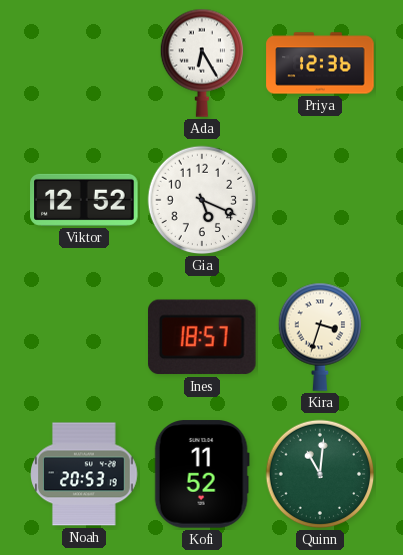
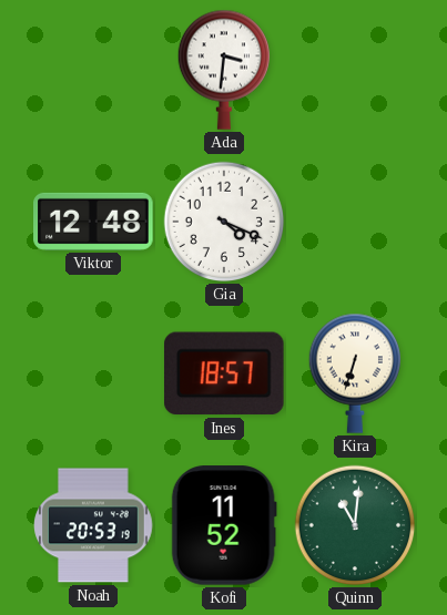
Ada: 6:25 -> 3:31 (223, 70)
Priya: 12:36 -> none (320, 63)
Viktor: 12:52 -> 12:48 (93, 222)
Gia: 5:19 -> 4:19 (224, 222)
Kira: 3:33 -> 6:33 (354, 373)
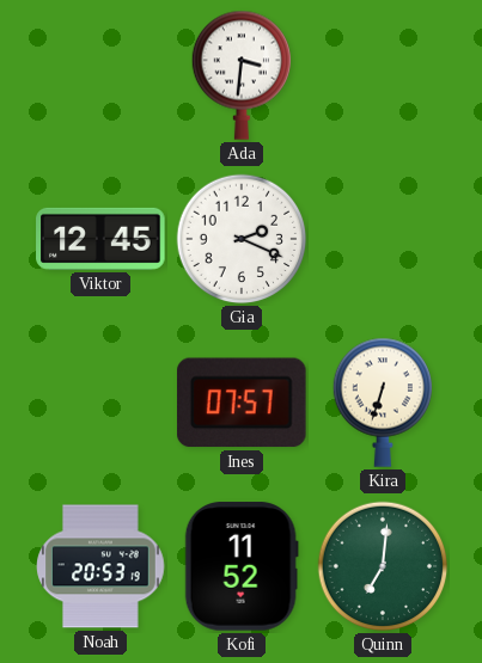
Viktor: 12:48 -> 12:45 (100, 239)
Gia: 4:19 -> 2:19 (242, 239)
Ines: 18:57 -> 07:57 (242, 403)
Quinn: 11:01 -> 7:01 (383, 566)
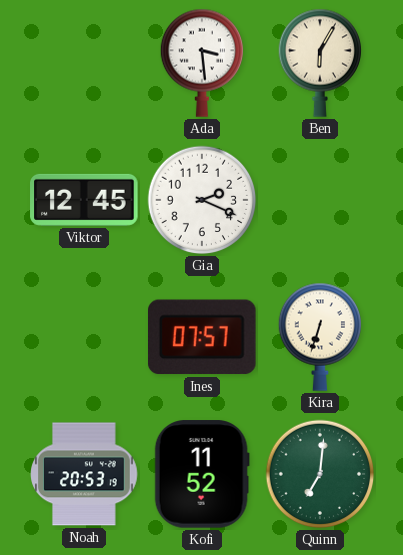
Ada: 3:31 -> 3:29 (201, 63)
Ben: none -> 6:05 (319, 63)
